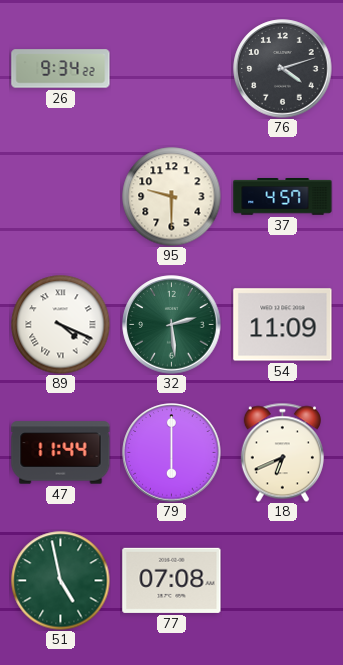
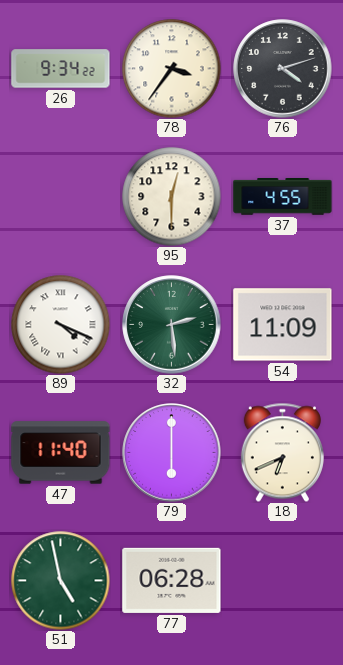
78: none -> 3:36 (172, 69)
95: 9:30 -> 12:30 (172, 197)
37: 4:57 -> 4:55 (283, 197)
47: 11:44 -> 11:40 (61, 453)
77: 07:08 -> 06:28 (172, 580)
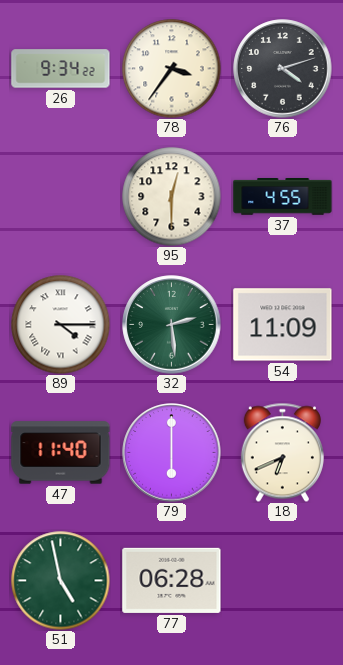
89: 4:19 -> 4:15 (61, 325)
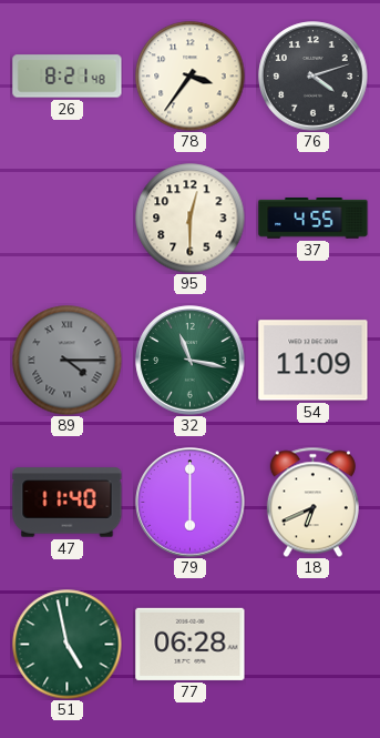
26: 9:34 -> 8:21 (68, 77)
89 dial: white -> grey (68, 361)
32: 2:29 -> 11:17 (191, 361)
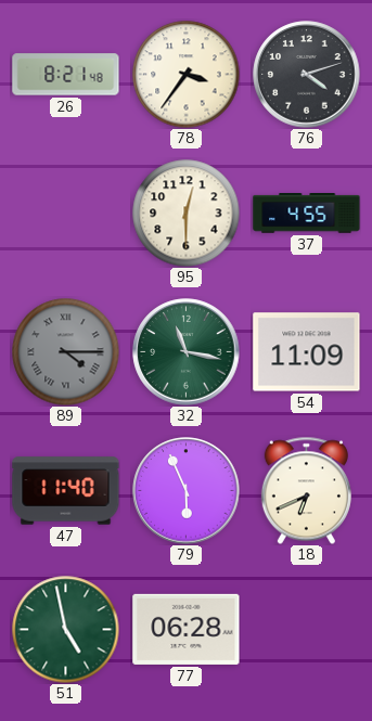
79: 6:00 -> 5:56 (187, 491)
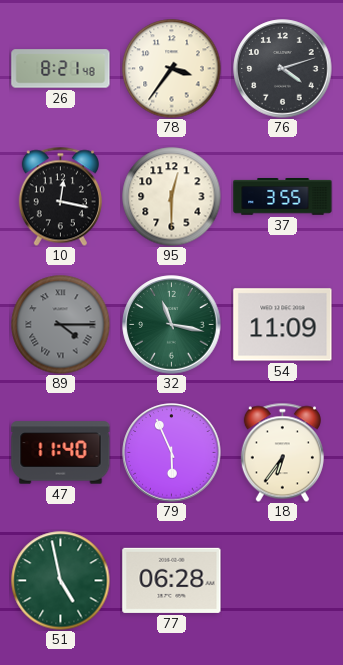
10: none -> 12:17 (60, 196)
37: 4:55 -> 3:55 (283, 197)
18: 6:41 -> 6:36 (282, 452)
